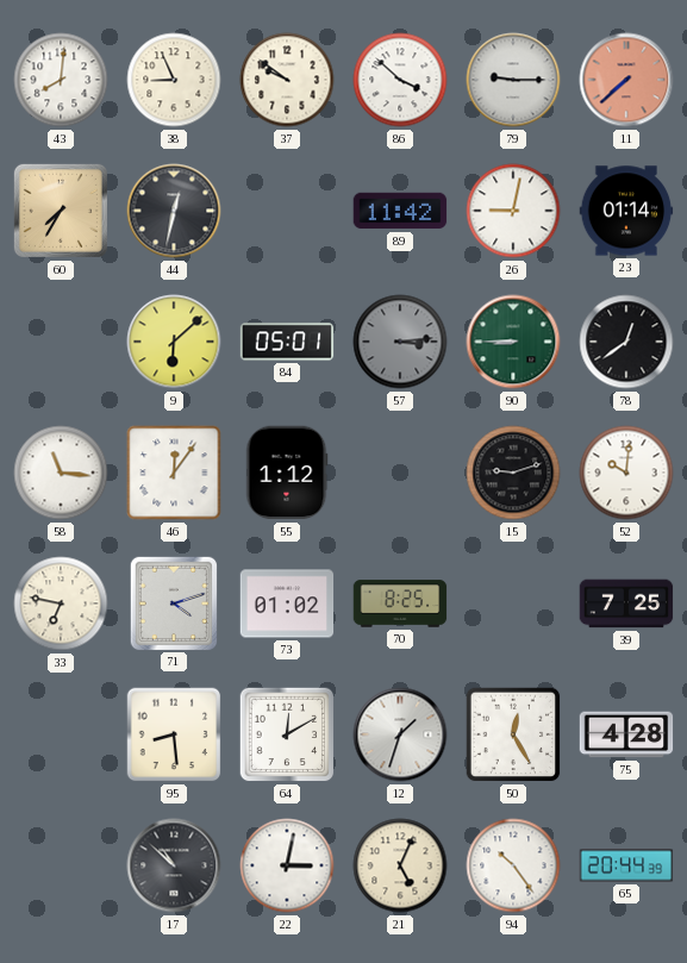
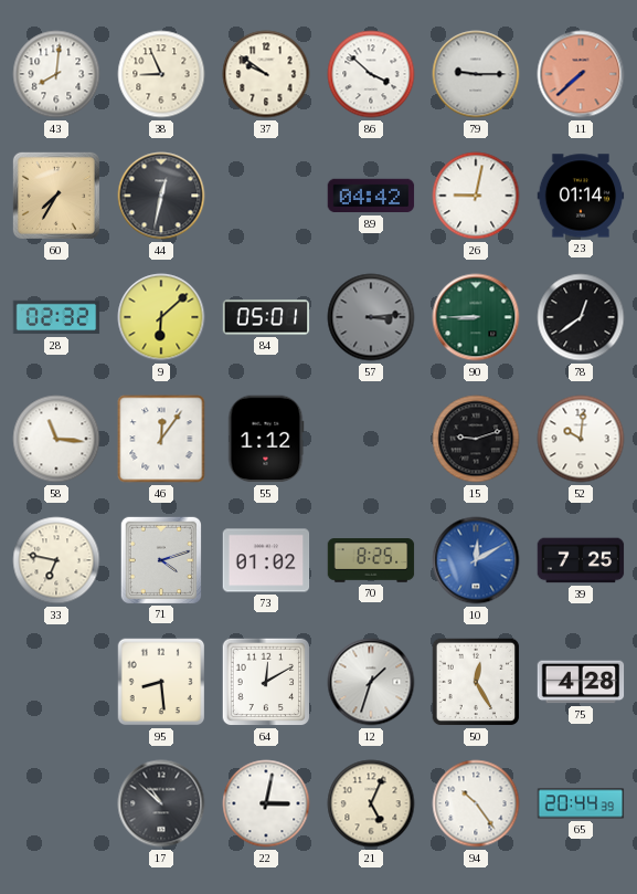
89: 11:42 -> 04:42 (371, 196)
28: none -> 02:32 (56, 317)
10: none -> 12:10 (476, 560)
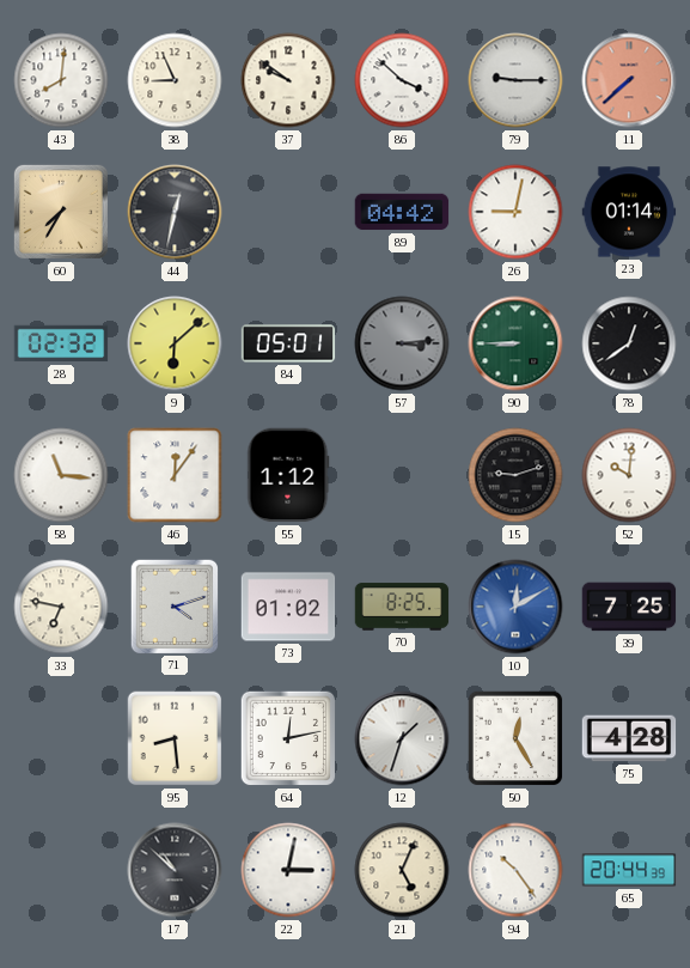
64: 12:10 -> 12:13 (288, 738)
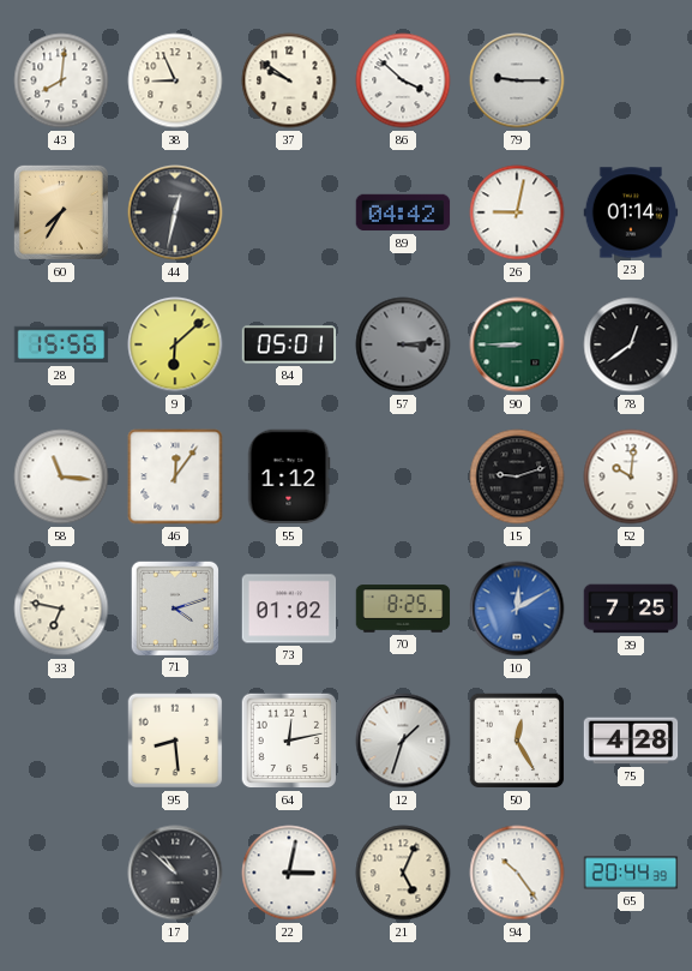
11: 7:38 -> none (629, 80)
28: 02:32 -> 15:56 (61, 344)
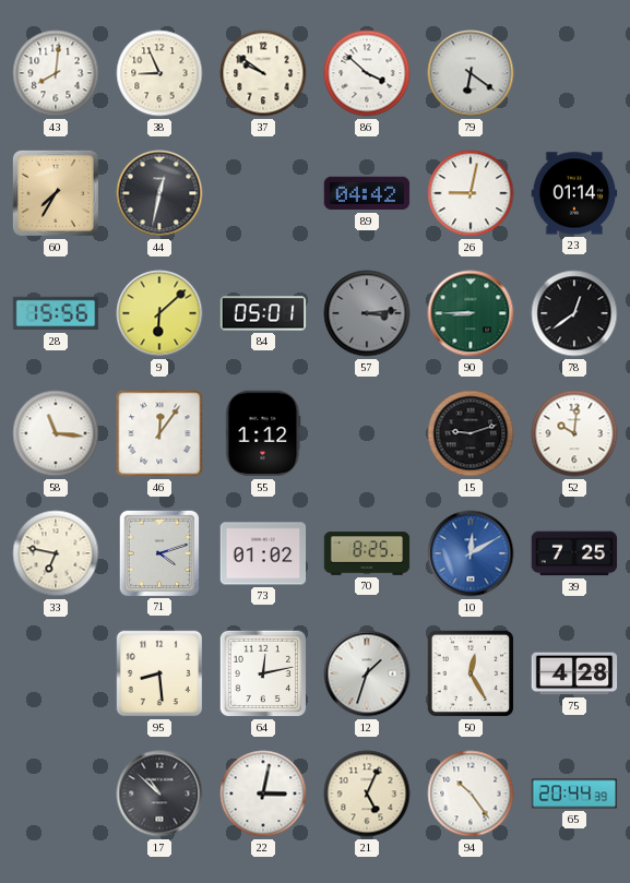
79: 9:15 -> 6:21 (471, 73)
